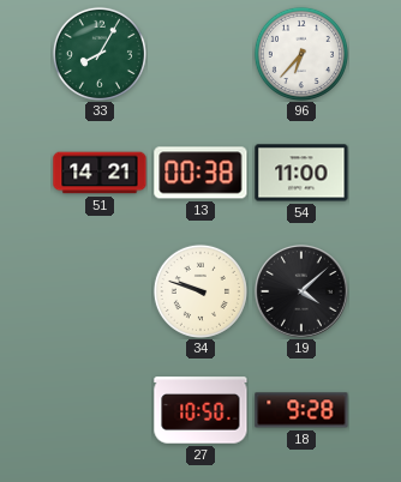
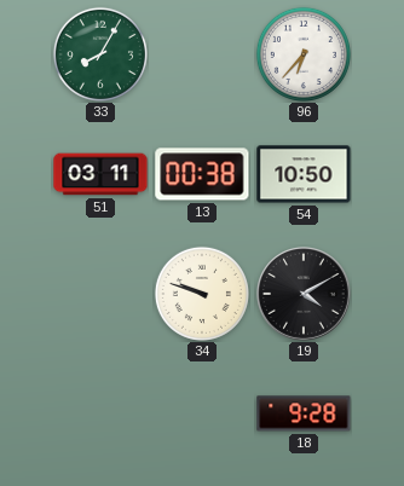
51: 14:21 -> 03:11 (100, 174)
54: 11:00 -> 10:50 (304, 174)
19: 4:08 -> 4:10 (305, 295)
27: 10:50 -> none (200, 410)
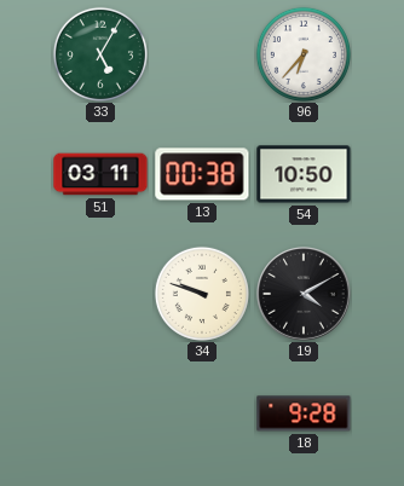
33: 8:05 -> 5:05 (100, 54)
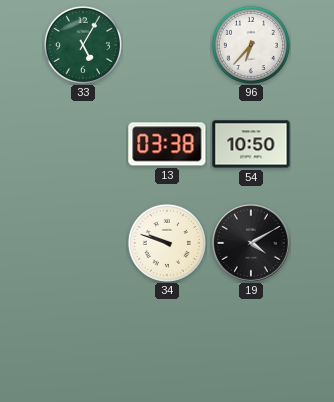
51: 03:11 -> none (100, 174)
13: 00:38 -> 03:38 (167, 144)
18: 9:28 -> none (304, 413)
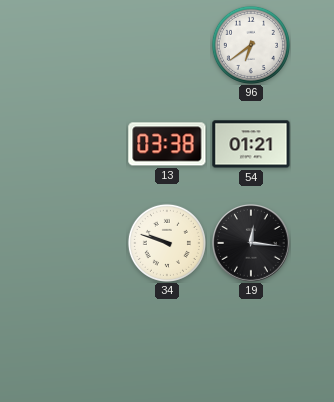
33: 5:05 -> none (83, 45)
96: 6:37 -> 6:39 (251, 45)
54: 10:50 -> 01:21 (251, 144)
19: 4:10 -> 12:16 (252, 244)
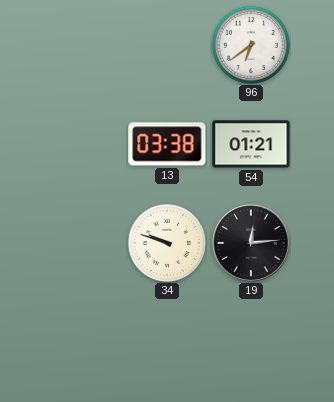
19: 12:16 -> 12:14 (252, 244)
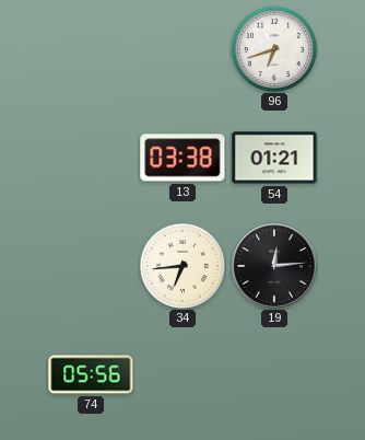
96: 6:39 -> 6:42 (274, 49)
34: 9:48 -> 6:44 (182, 266)
74: none -> 05:56 (91, 374)
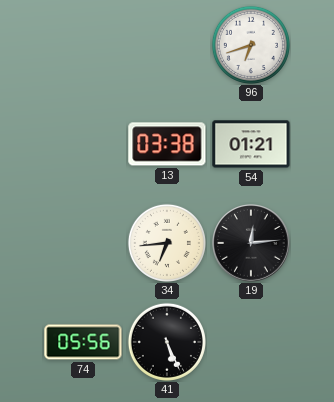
41: none -> 5:26 (167, 342)
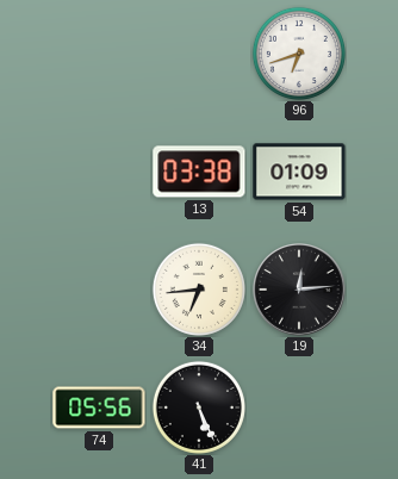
54: 01:21 -> 01:09 (299, 172)
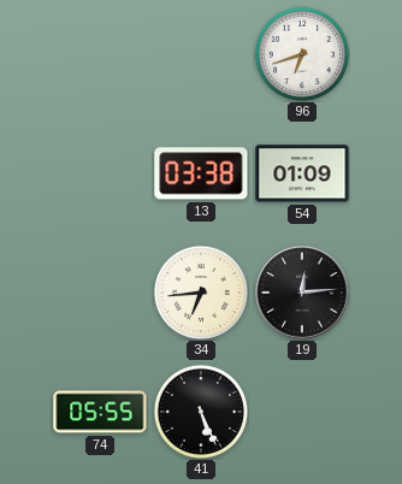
74: 05:56 -> 05:55 (100, 412)
